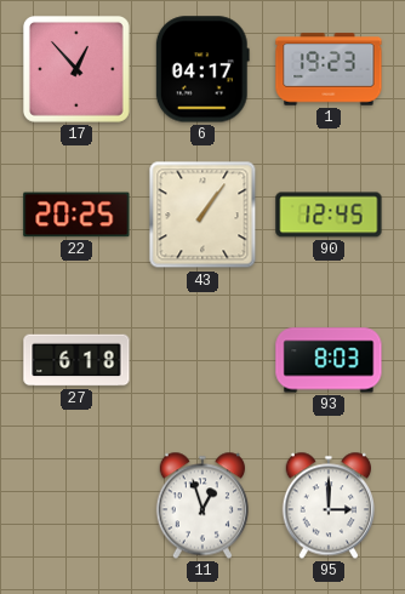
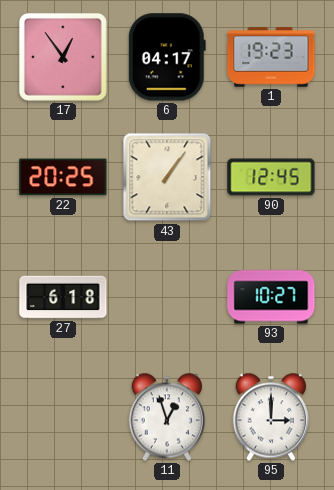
17: 12:53 -> 12:54 (63, 57)
93: 8:03 -> 10:27 (271, 297)
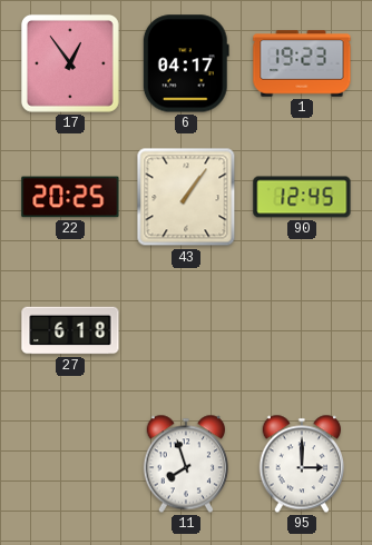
93: 10:27 -> none (271, 297)
11: 12:57 -> 7:57 (185, 464)
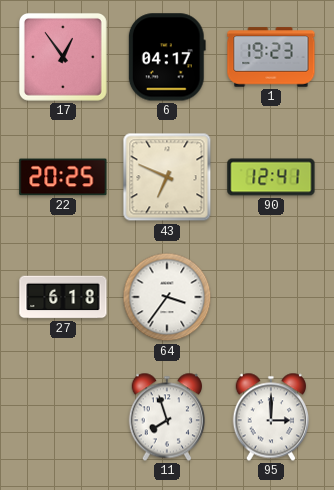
43: 1:06 -> 6:49 (167, 177)
90: 12:45 -> 12:41 (271, 177)
64: none -> 3:36 (167, 297)
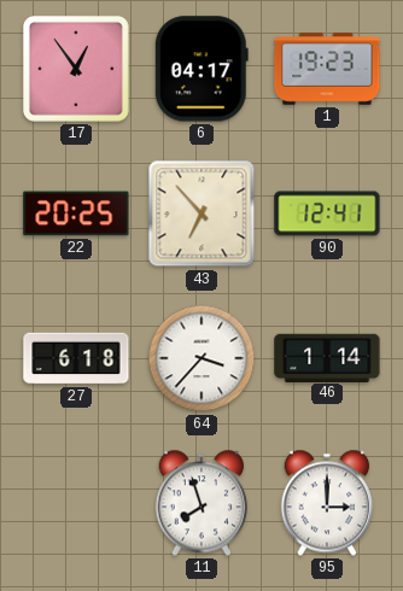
43: 6:49 -> 6:53 (201, 213)
64: 3:36 -> 3:37 (201, 358)
46: none -> 1:14 (327, 357)
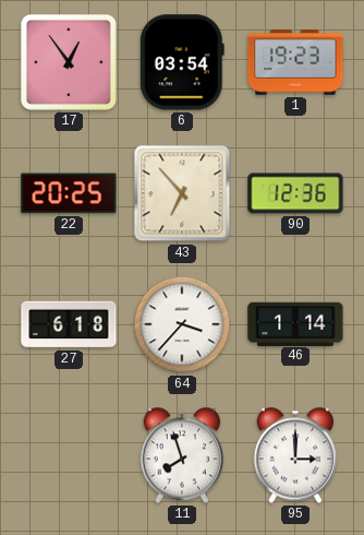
6: 04:17 -> 03:54 (182, 62)
90: 12:41 -> 12:36 (295, 193)
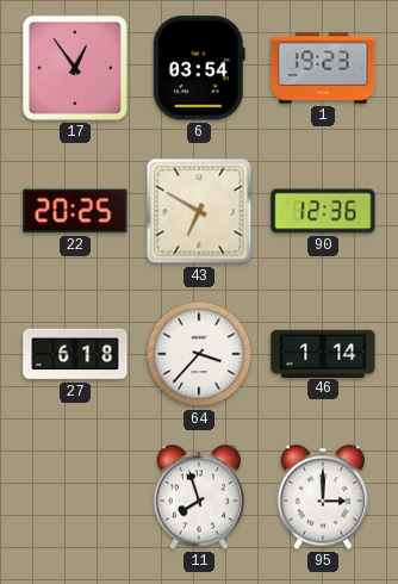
43: 6:53 -> 6:50 (199, 211)
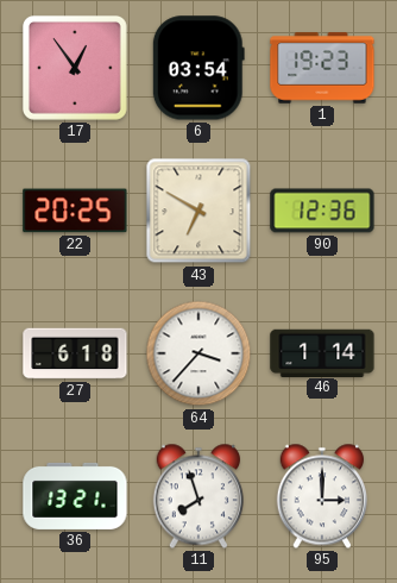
36: none -> 13:21 (75, 496)
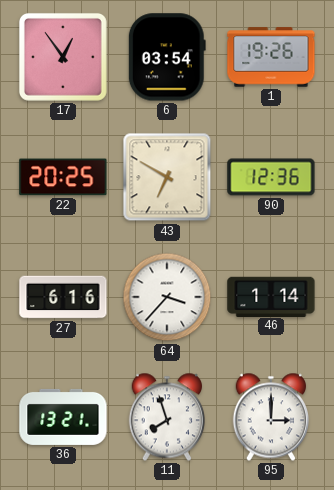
1: 19:23 -> 19:26 (271, 57)
27: 6:18 -> 6:16 (63, 297)
